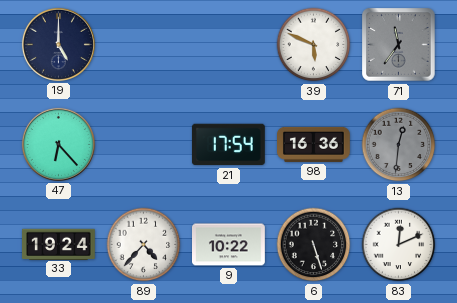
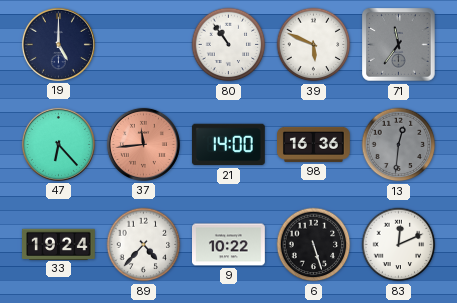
80: none -> 10:54 (229, 45)
37: none -> 11:44 (143, 144)
21: 17:54 -> 14:00 (228, 145)
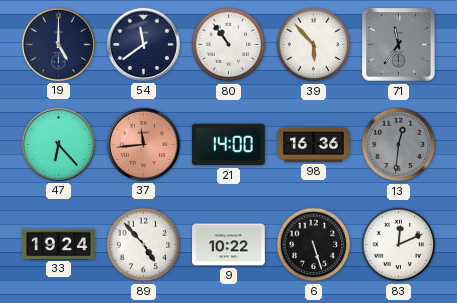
54: none -> 11:39 (143, 44)
39: 5:49 -> 5:53 (314, 45)
89: 4:37 -> 4:53 (144, 245)
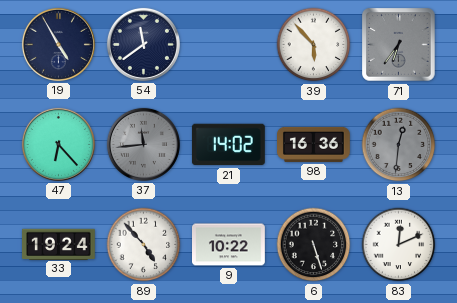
19: 5:00 -> 4:55 (58, 44)
80: 10:54 -> none (229, 45)
71: 11:36 -> 6:36 (399, 45)
37 dial: salmon -> grey (143, 144)
21: 14:00 -> 14:02 (228, 145)
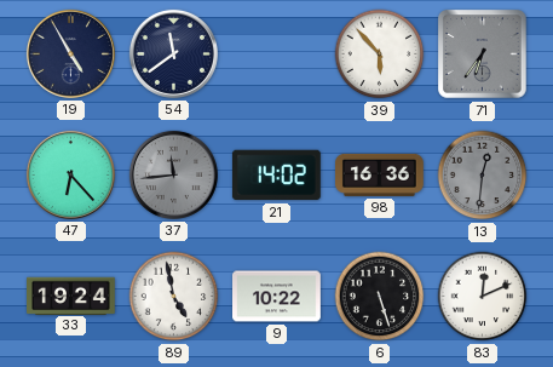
89: 4:53 -> 4:58 (174, 297)
